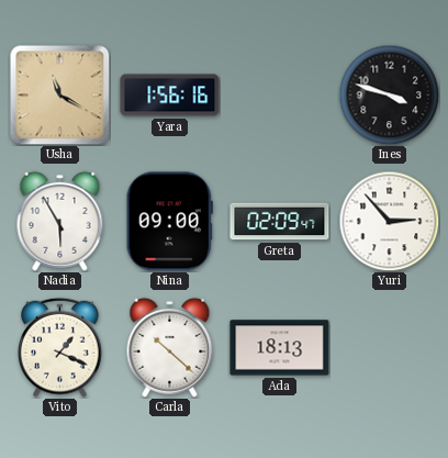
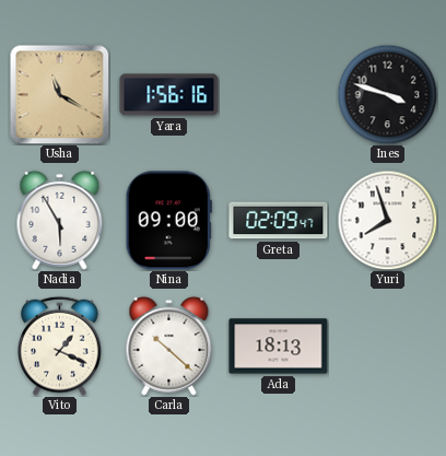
Yuri: 2:53 -> 7:57 (387, 220)
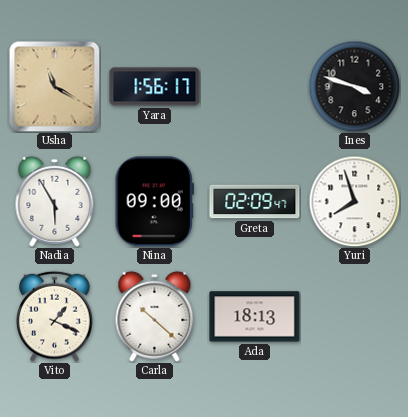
Yara: 1:56:16 -> 1:56:17 (155, 87)
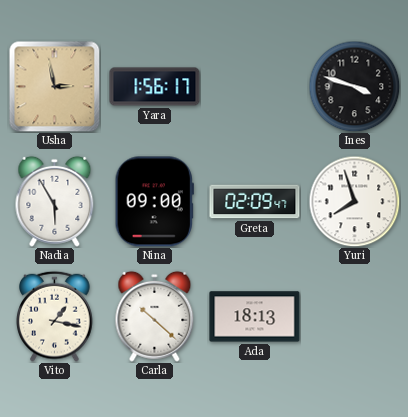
Usha: 11:20 -> 2:58 (54, 86)
Vito: 1:19 -> 1:17 (55, 316)
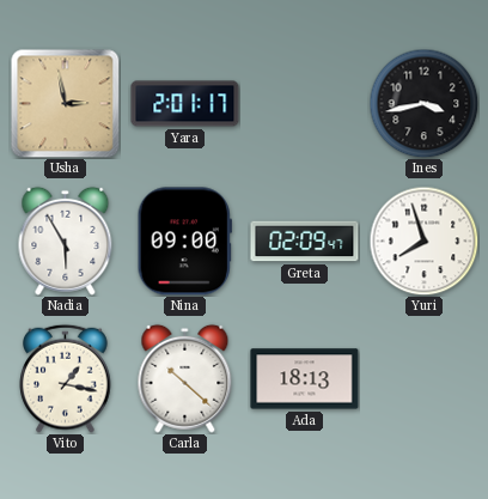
Yara: 1:56 -> 2:01 (185, 104)
Ines: 3:48 -> 3:43 (423, 103)
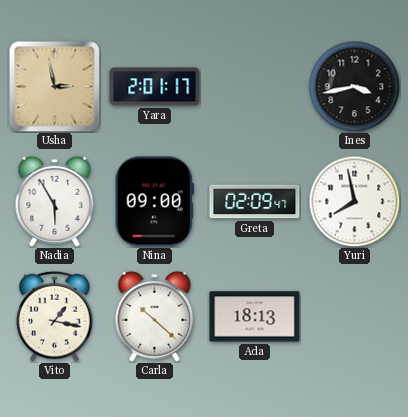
Yuri: 7:57 -> 7:58 (354, 201)
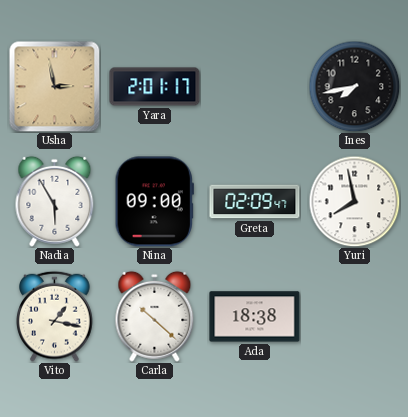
Ines: 3:43 -> 7:43 (354, 86)
Ada: 18:13 -> 18:38 (255, 317)
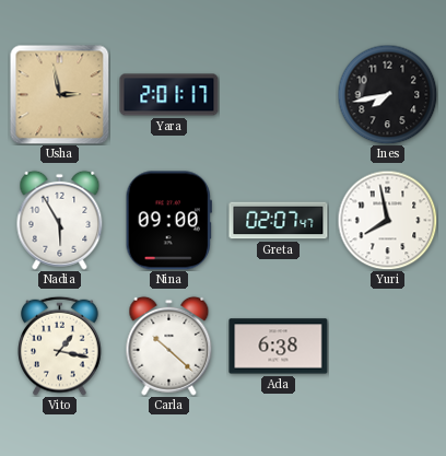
Greta: 02:09 -> 02:07 (279, 221)
Ada: 18:38 -> 6:38 (279, 347)
